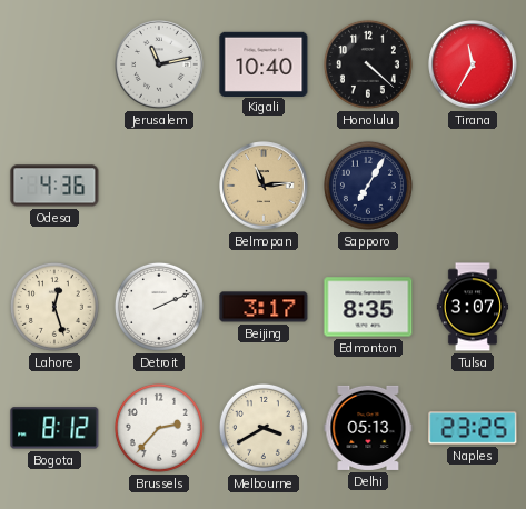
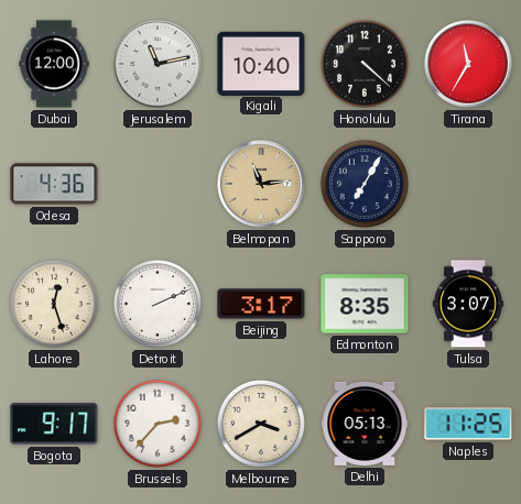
Dubai: none -> 12:00 (54, 64)
Bogota: 8:12 -> 9:17 (54, 424)
Naples: 23:25 -> 11:25 (468, 424)
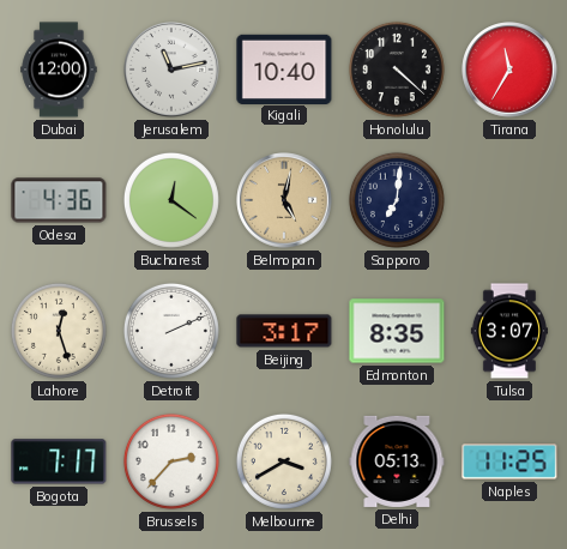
Bucharest: none -> 12:21 (171, 200)
Belmopan: 11:14 -> 5:02 (284, 200)
Sapporo: 7:05 -> 7:01 (397, 200)
Bogota: 9:17 -> 7:17 (59, 461)
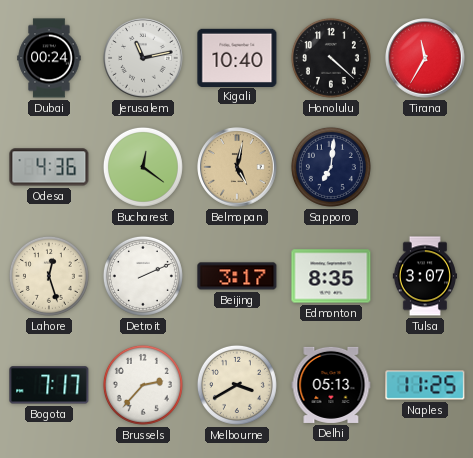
Dubai: 12:00 -> 00:24 (49, 58)
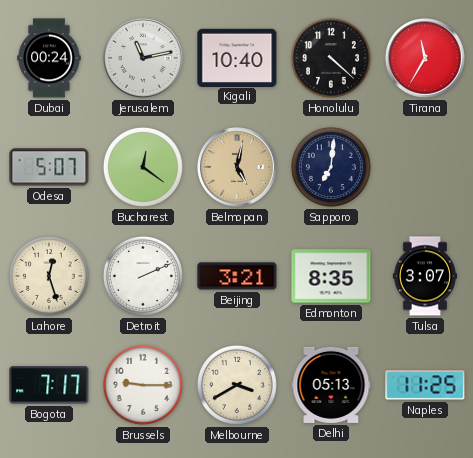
Odesa: 4:36 -> 5:07 (49, 167)
Beijing: 3:17 -> 3:21 (237, 276)
Brussels: 2:37 -> 9:15 (143, 385)
